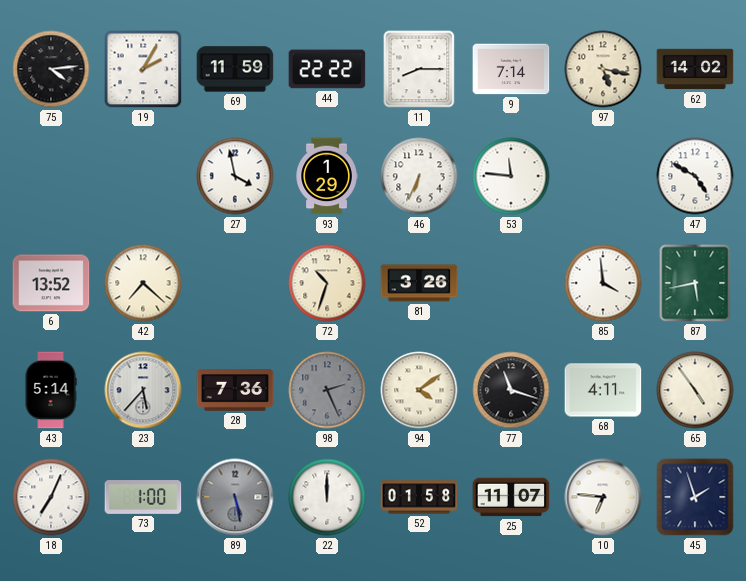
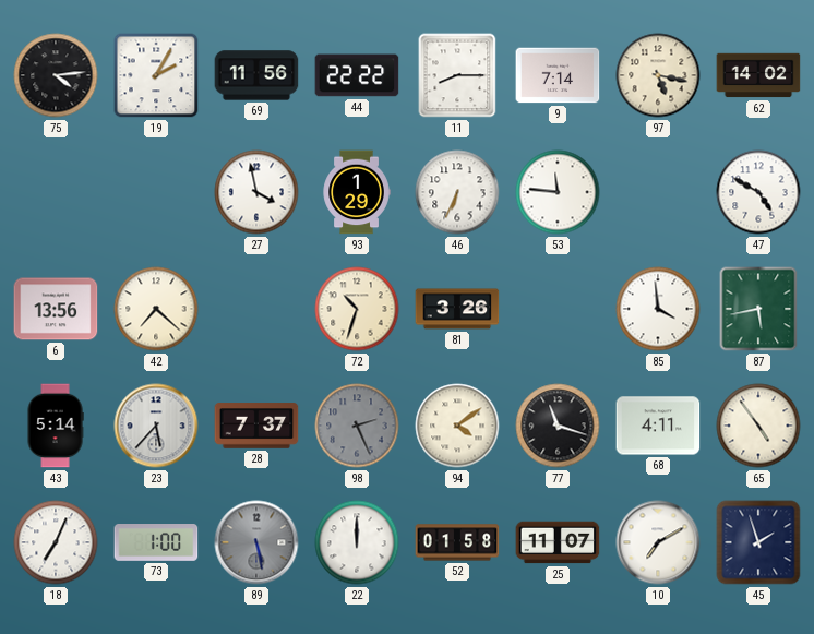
69: 11:59 -> 11:56 (256, 75)
6: 13:52 -> 13:56 (56, 309)
28: 7:36 -> 7:37 (256, 426)
10: 6:46 -> 7:10 (658, 542)
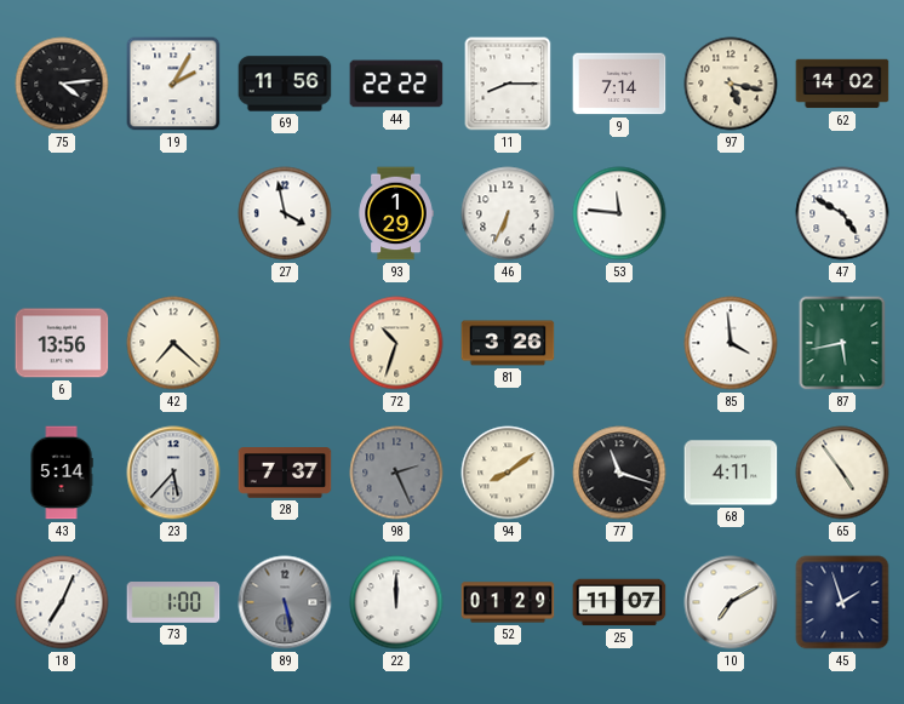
94: 4:09 -> 8:09 (508, 473)
52: 01:58 -> 01:29 (508, 602)
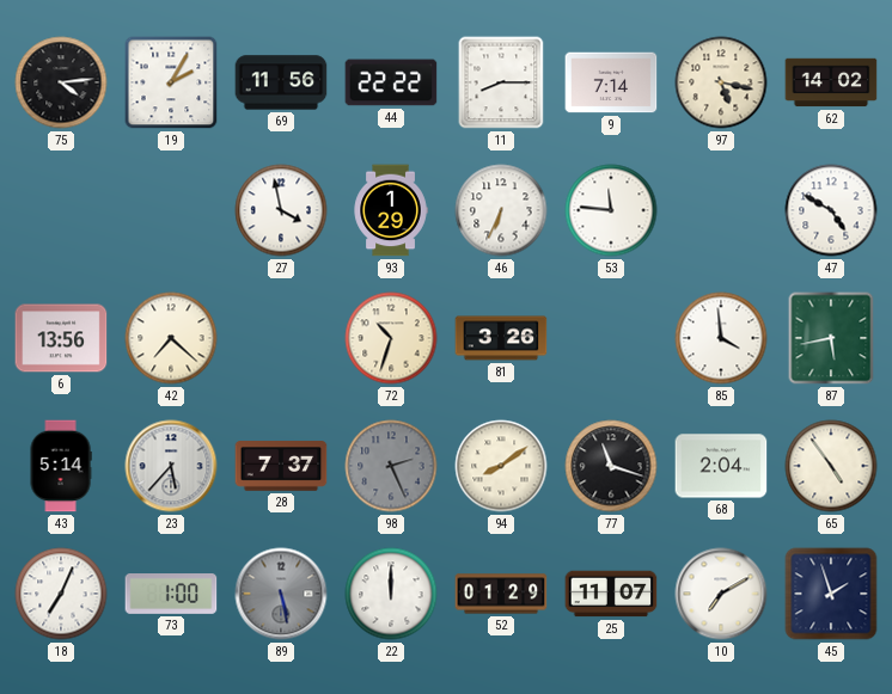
68: 4:11 -> 2:04 (721, 466)
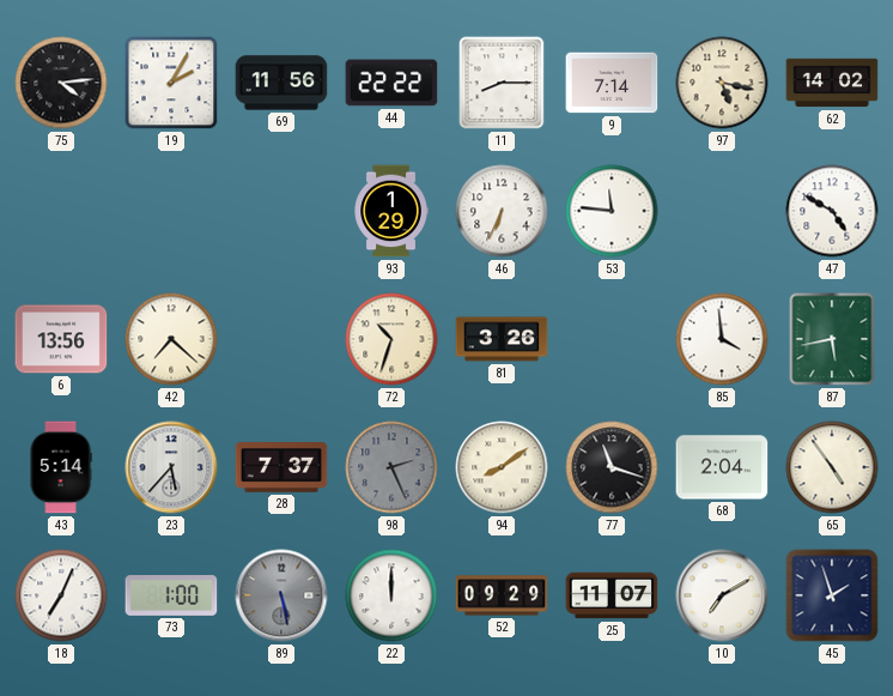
27: 3:58 -> none (281, 210)
52: 01:29 -> 09:29 (502, 595)
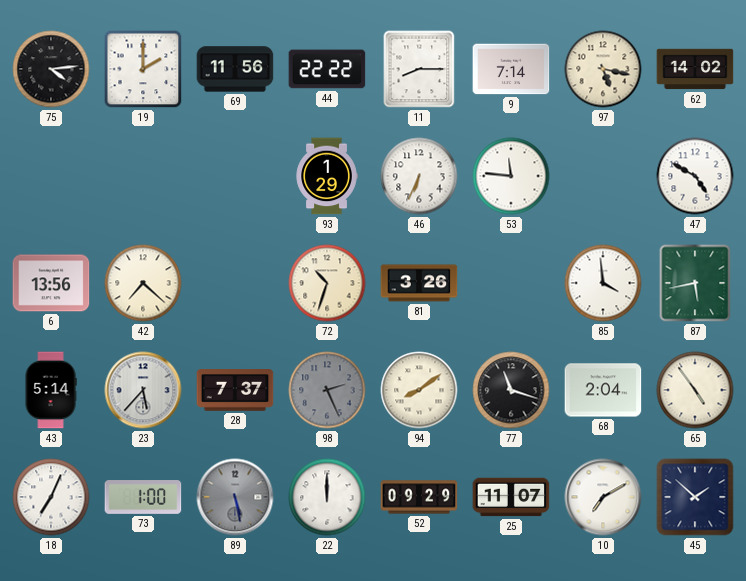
19: 2:05 -> 2:00 (143, 69)
45: 1:57 -> 1:52 (695, 497)
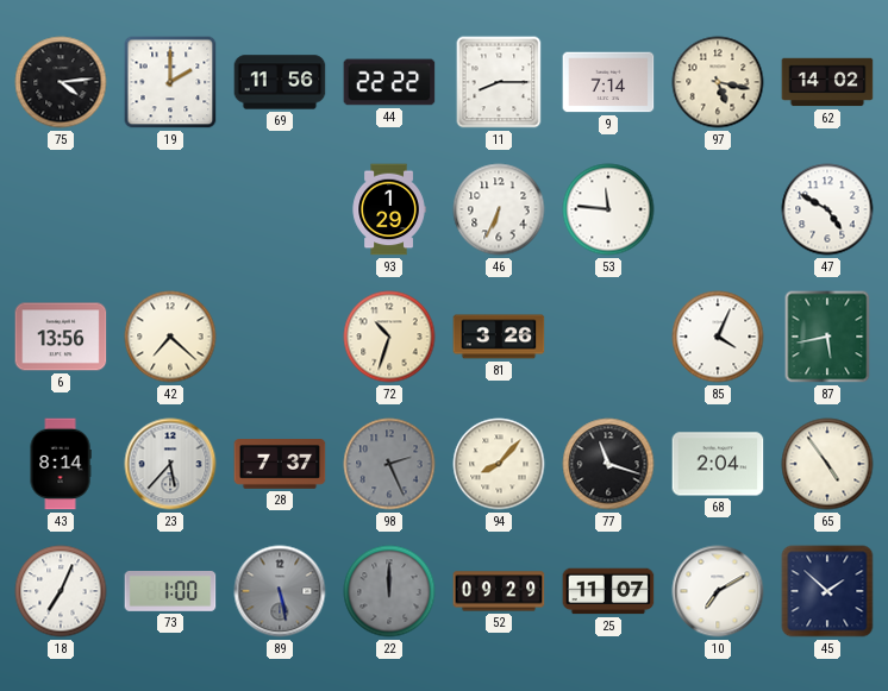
85: 3:59 -> 4:04 (718, 337)
43: 5:14 -> 8:14 (61, 464)
94: 8:09 -> 8:07 (499, 464)
22 dial: white -> grey (389, 591)
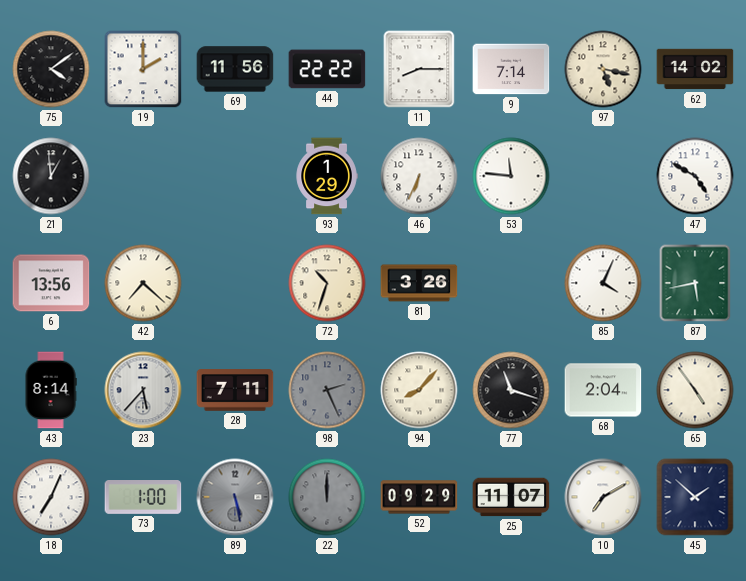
75: 4:14 -> 4:09 (51, 69)
21: none -> 12:59 (51, 176)
28: 7:37 -> 7:11 (235, 390)
